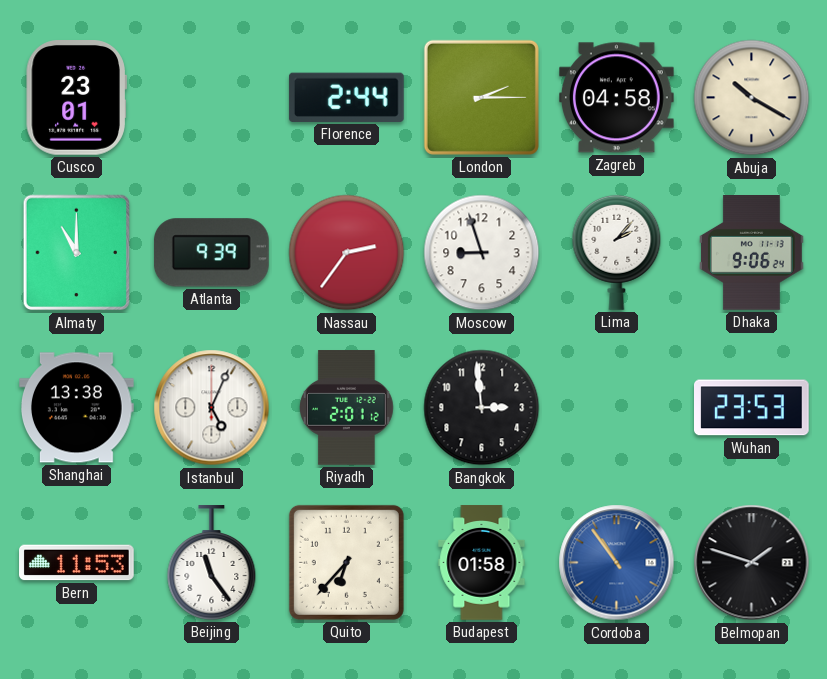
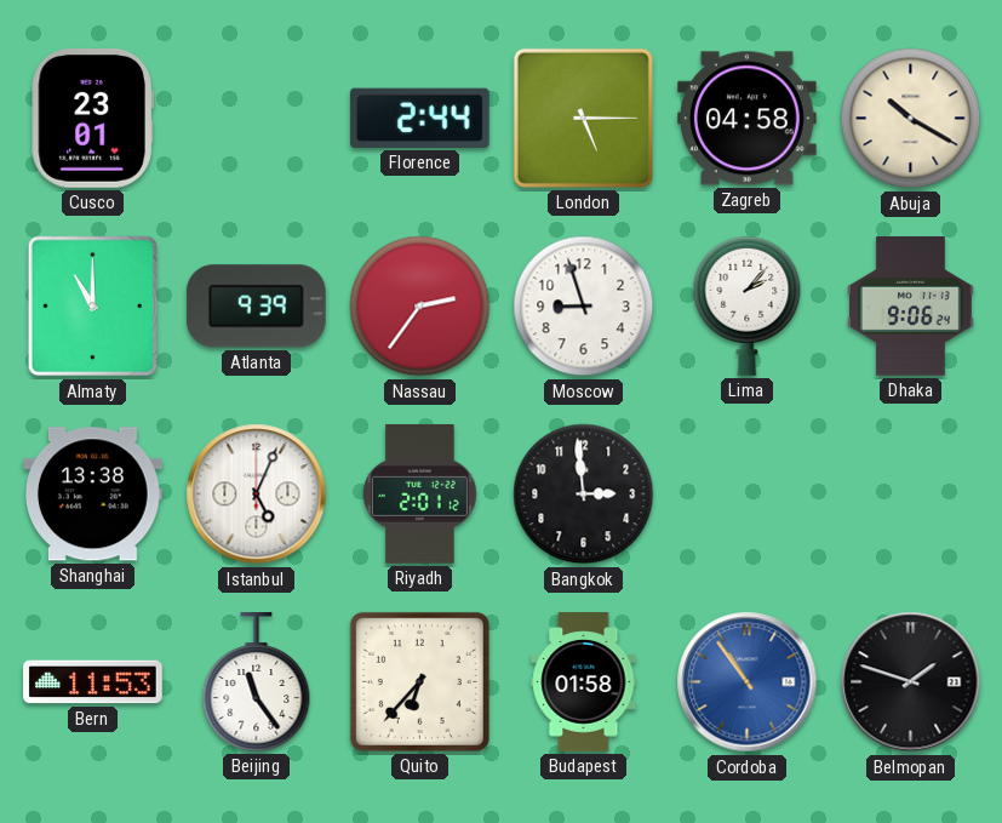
London: 2:15 -> 5:15 (583, 118)
Wuhan: 23:53 -> none (752, 408)
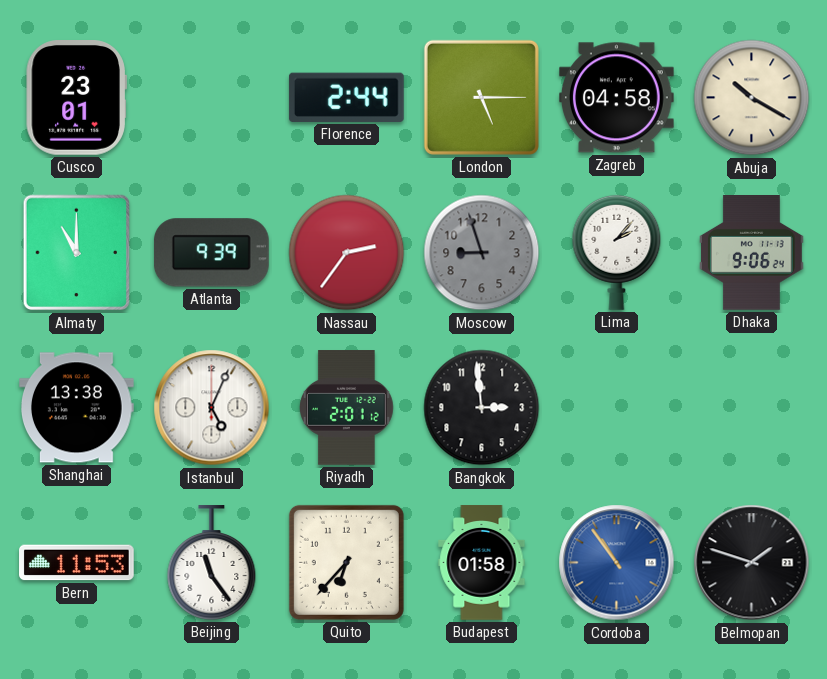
Moscow dial: white -> grey (482, 253)
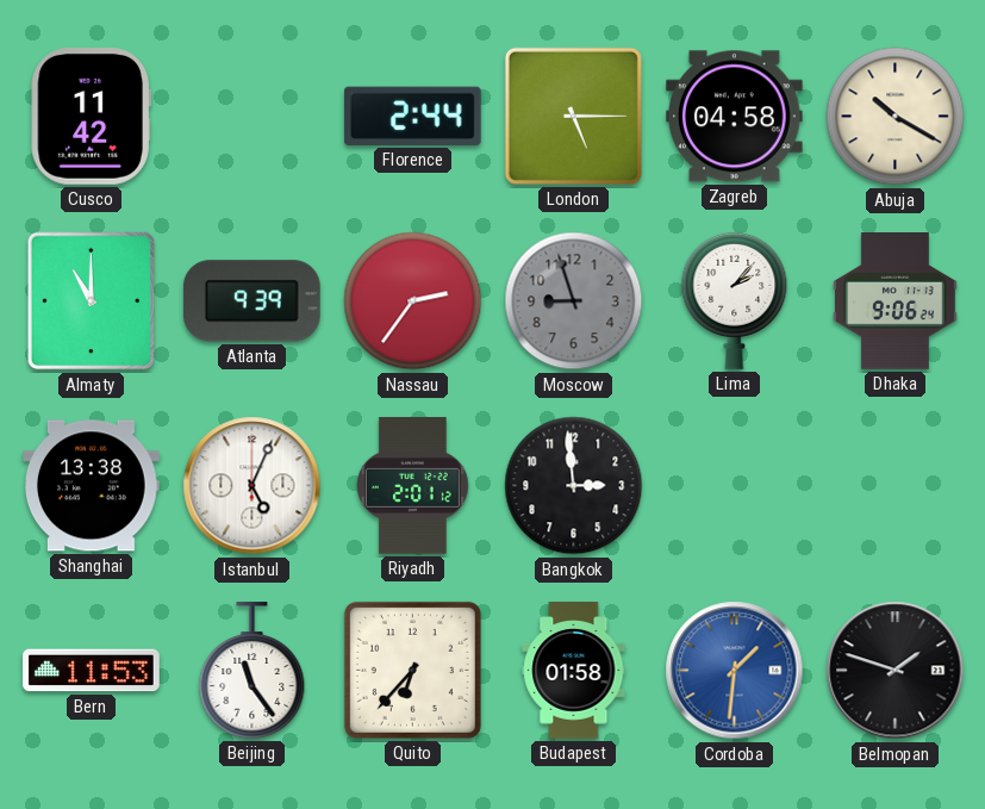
Cusco: 23:01 -> 11:42 (91, 117)
Cordoba: 10:54 -> 1:31 (735, 671)
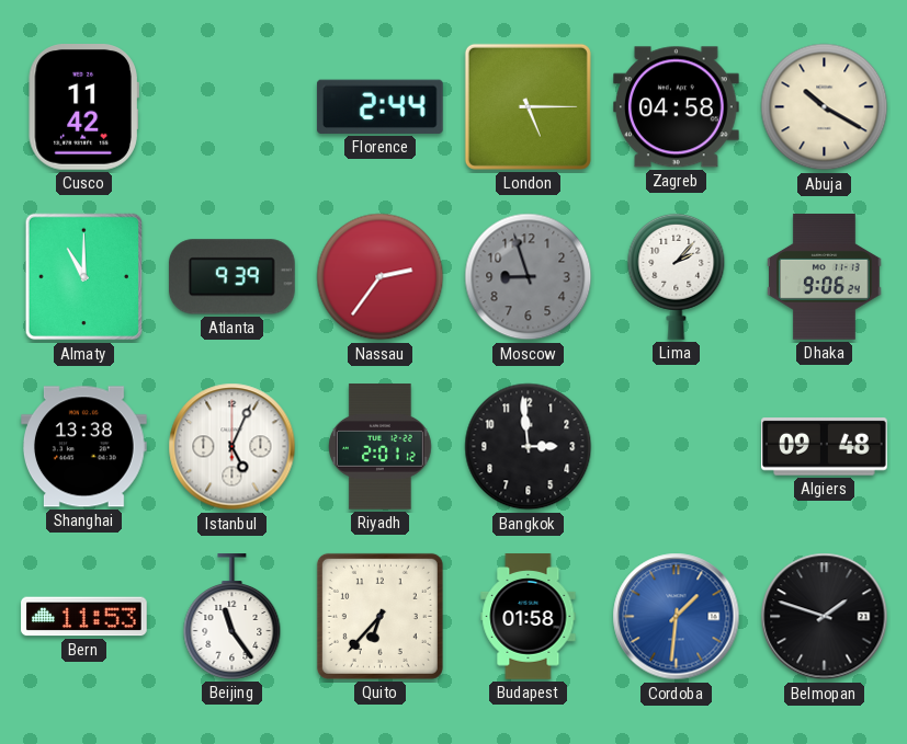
Algiers: none -> 09:48 (825, 447)
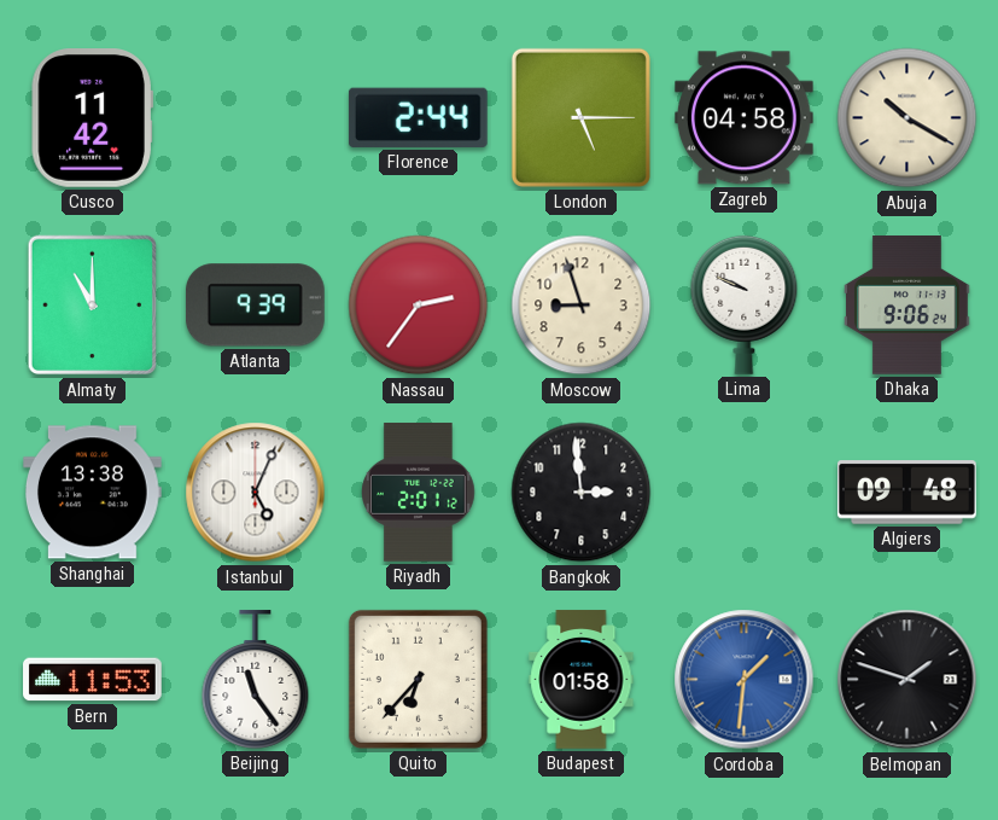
Moscow dial: grey -> cream (582, 306)
Lima: 2:07 -> 9:49 (745, 304)
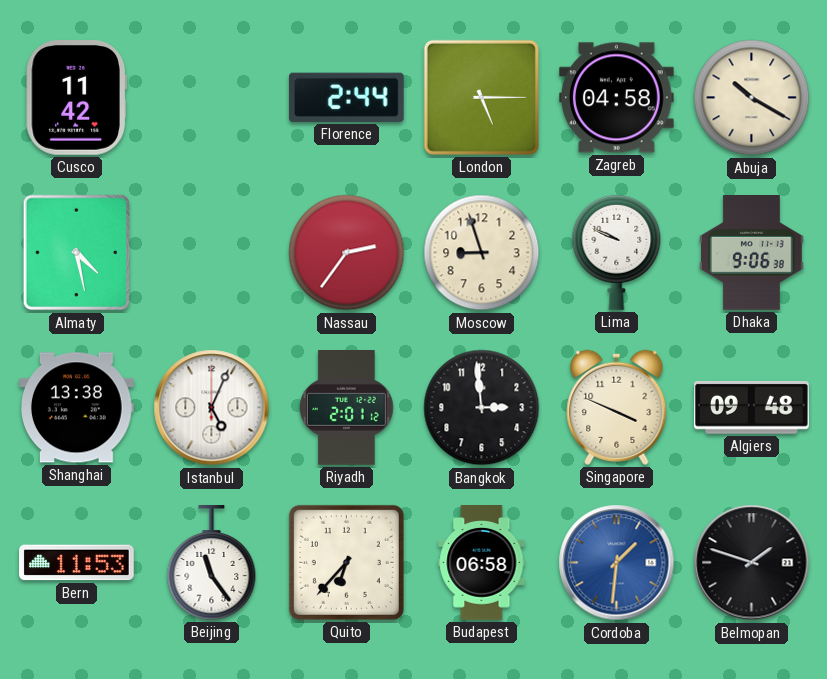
Almaty: 11:00 -> 4:28 (76, 253)
Atlanta: 9:39 -> none (255, 306)
Dhaka: 9:06:24 -> 9:06:38 (752, 253)
Singapore: none -> 3:49 (617, 407)
Budapest: 01:58 -> 06:58 (482, 563)
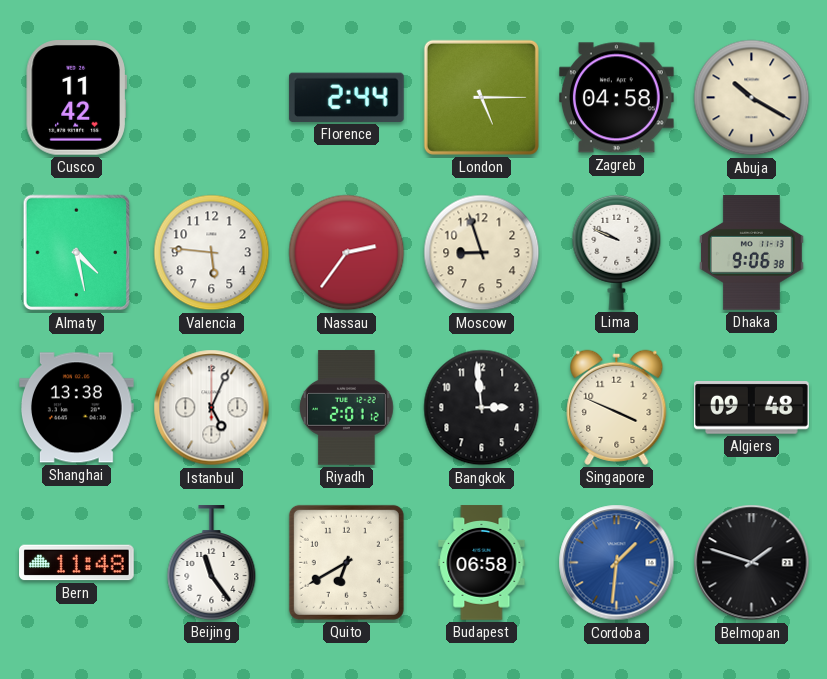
Valencia: none -> 5:46 (212, 253)
Bern: 11:53 -> 11:48 (77, 563)
Quito: 6:37 -> 6:40 (346, 562)
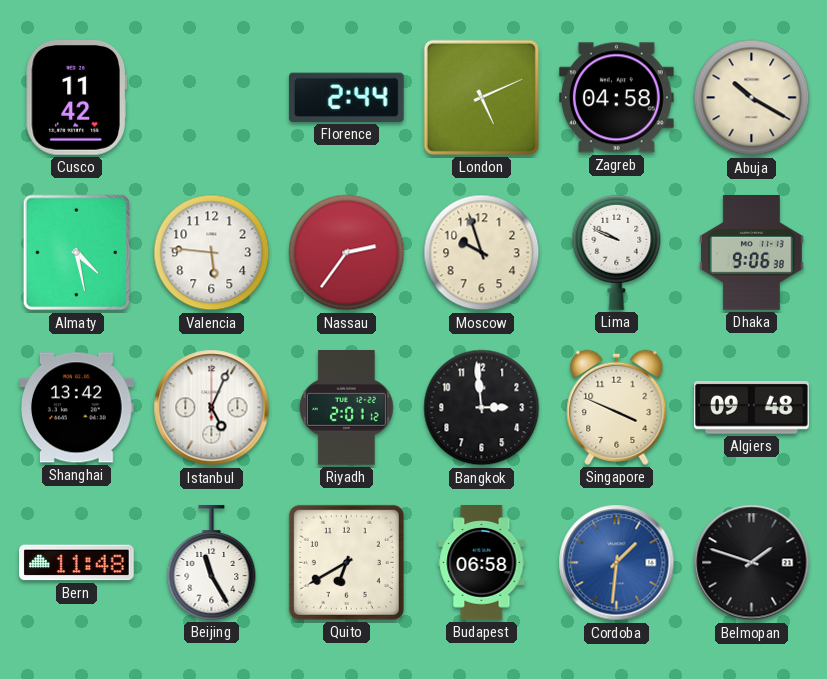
London: 5:15 -> 5:11 (481, 97)
Moscow: 8:57 -> 9:57 (482, 253)
Shanghai: 13:38 -> 13:42 (77, 408)
Beijing: 11:24 -> 11:25 (212, 563)
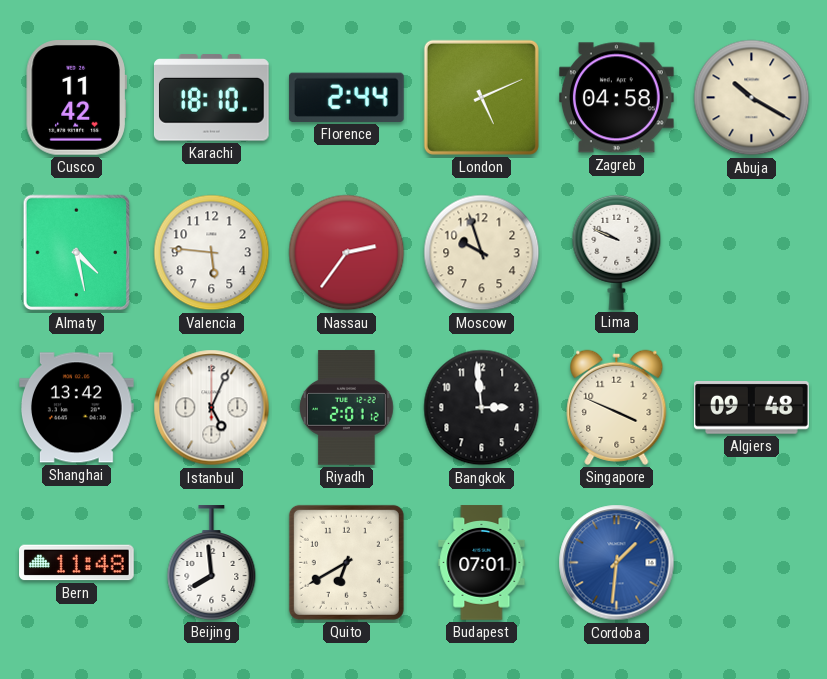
Karachi: none -> 18:10 (211, 98)
Dhaka: 9:06 -> none (752, 253)
Beijing: 11:25 -> 7:59 (212, 563)
Budapest: 06:58 -> 07:01 (482, 563)
Belmopan: 1:48 -> none (752, 563)
